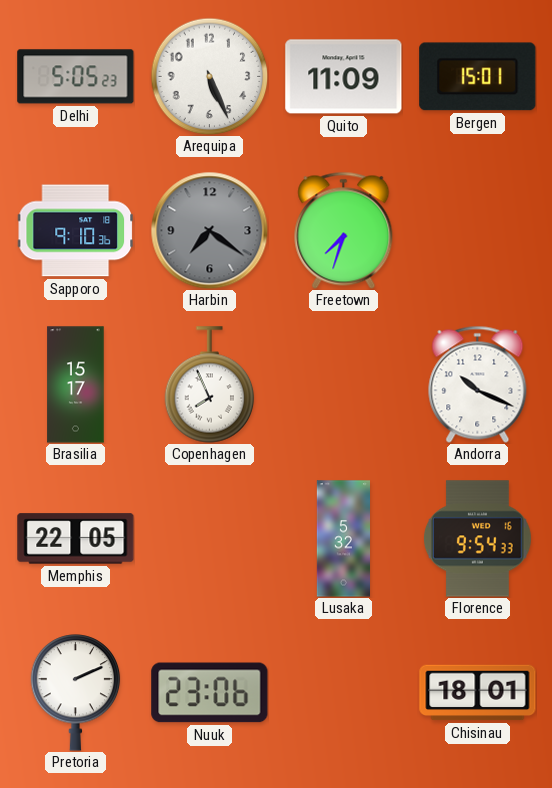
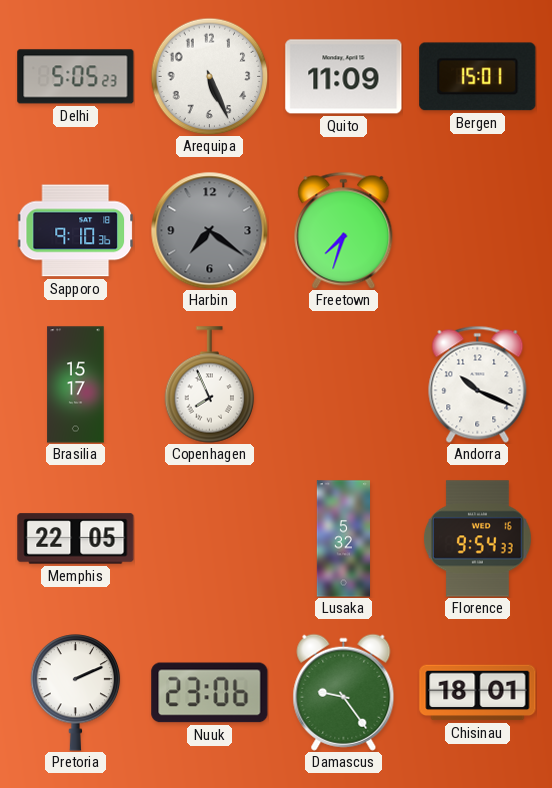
Damascus: none -> 9:24 (344, 692)
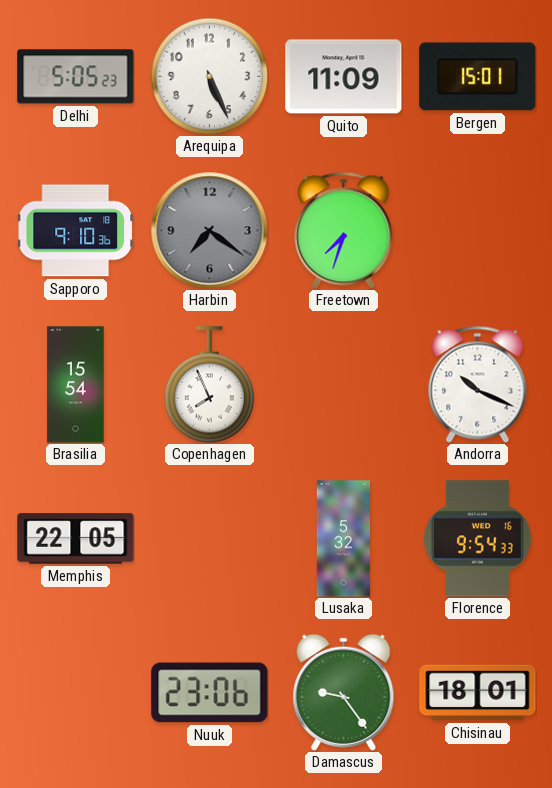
Brasilia: 15:17 -> 15:54 (76, 385)
Pretoria: 2:11 -> none (76, 693)
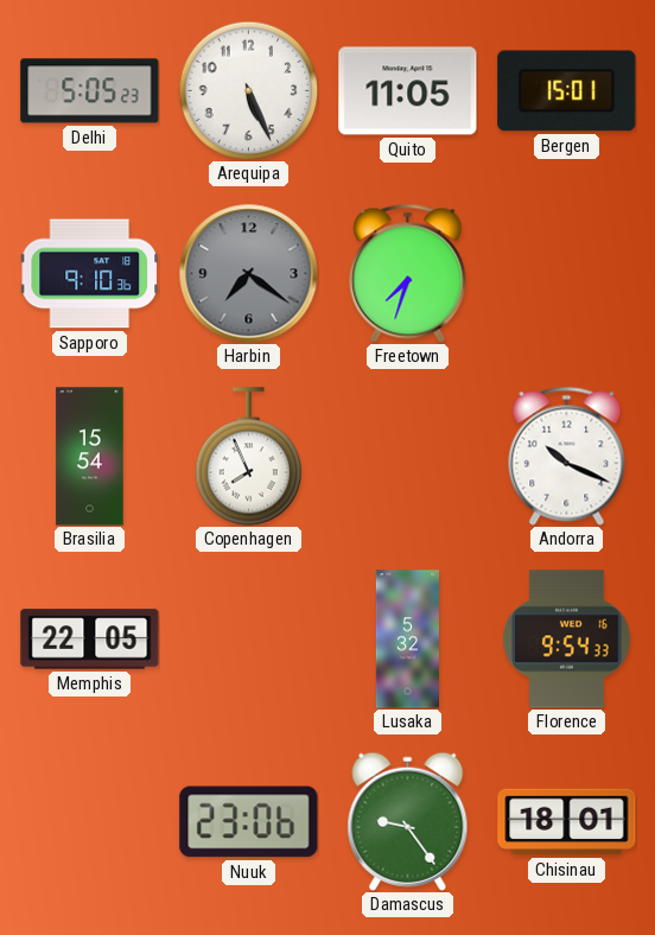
Quito: 11:09 -> 11:05 (408, 91)
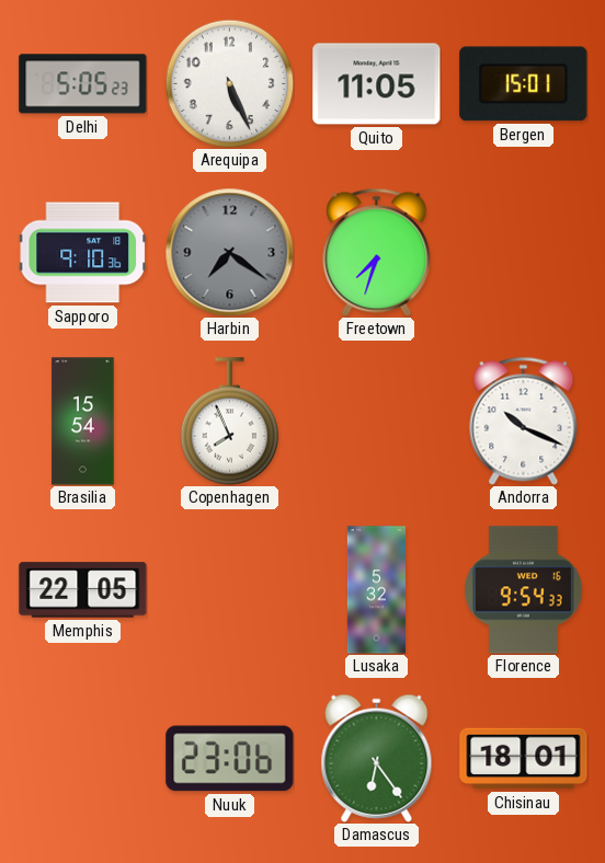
Damascus: 9:24 -> 6:24 (377, 758)
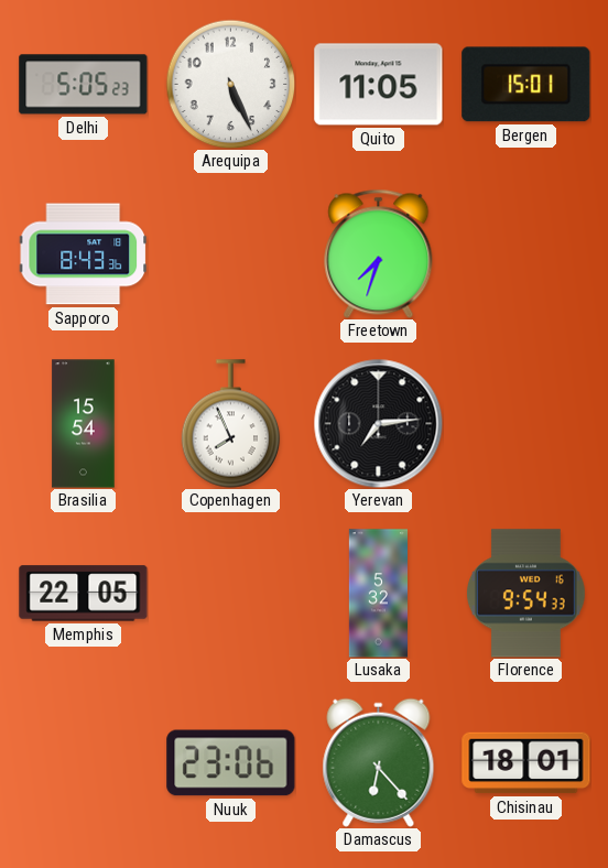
Sapporo: 9:10 -> 8:43 (83, 254)
Harbin: 7:21 -> none (229, 252)
Yerevan: none -> 7:14 (378, 423)
Andorra: 10:19 -> none (524, 421)
Damascus: 6:24 -> 6:23 (379, 762)
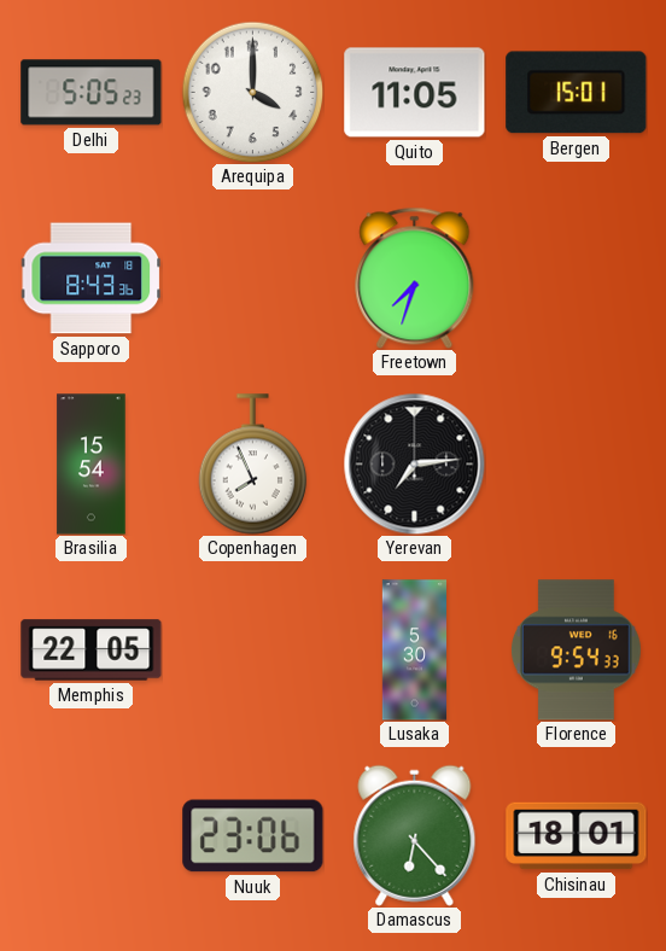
Arequipa: 5:26 -> 4:00 (252, 92)
Lusaka: 5:32 -> 5:30 (414, 650)
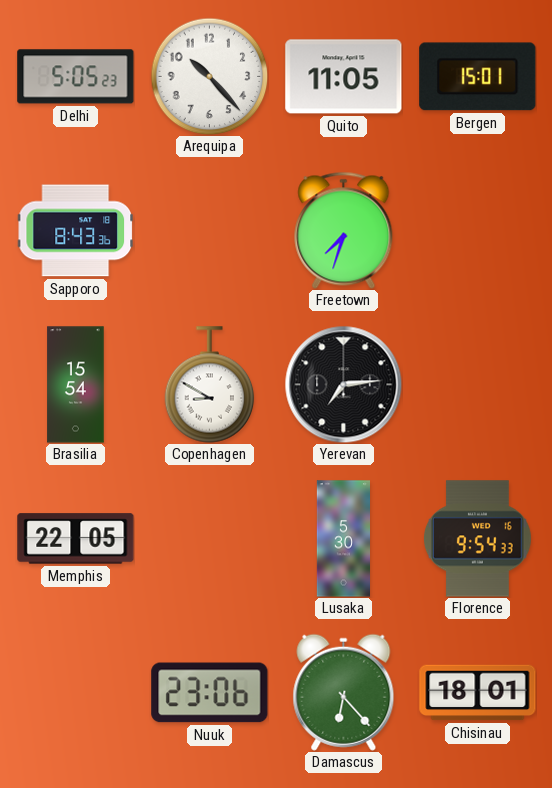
Arequipa: 4:00 -> 10:23 (209, 76)
Copenhagen: 7:56 -> 8:50 (210, 385)
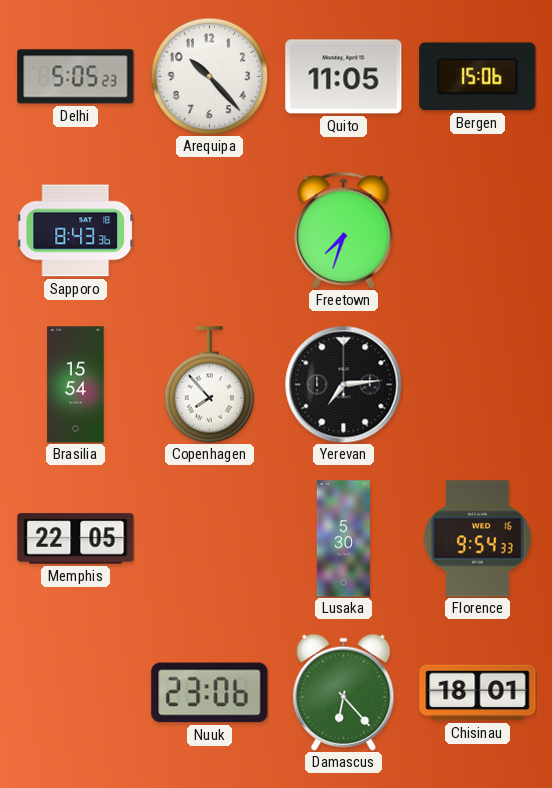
Bergen: 15:01 -> 15:06 (478, 77)
Copenhagen: 8:50 -> 7:53 (210, 385)
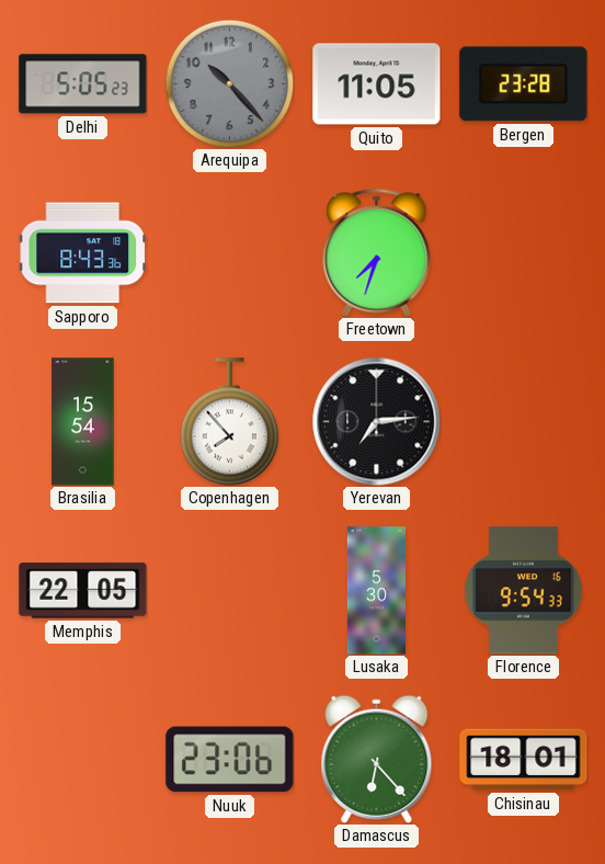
Arequipa dial: white -> grey (229, 83)
Bergen: 15:06 -> 23:28 (524, 84)
